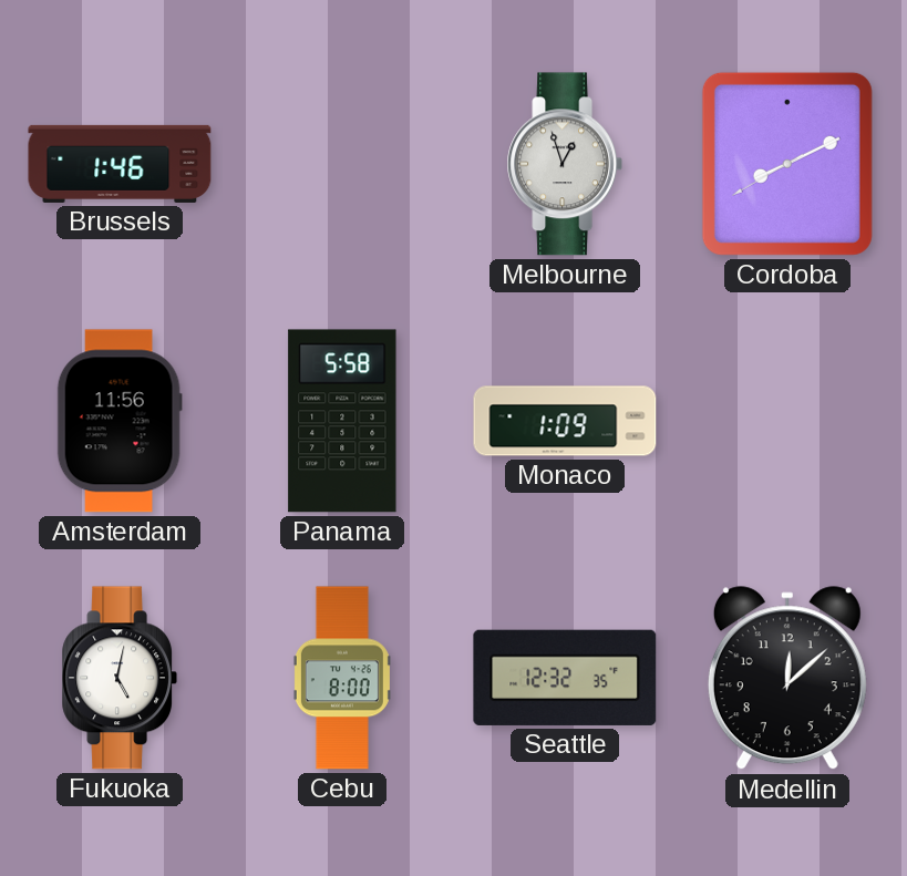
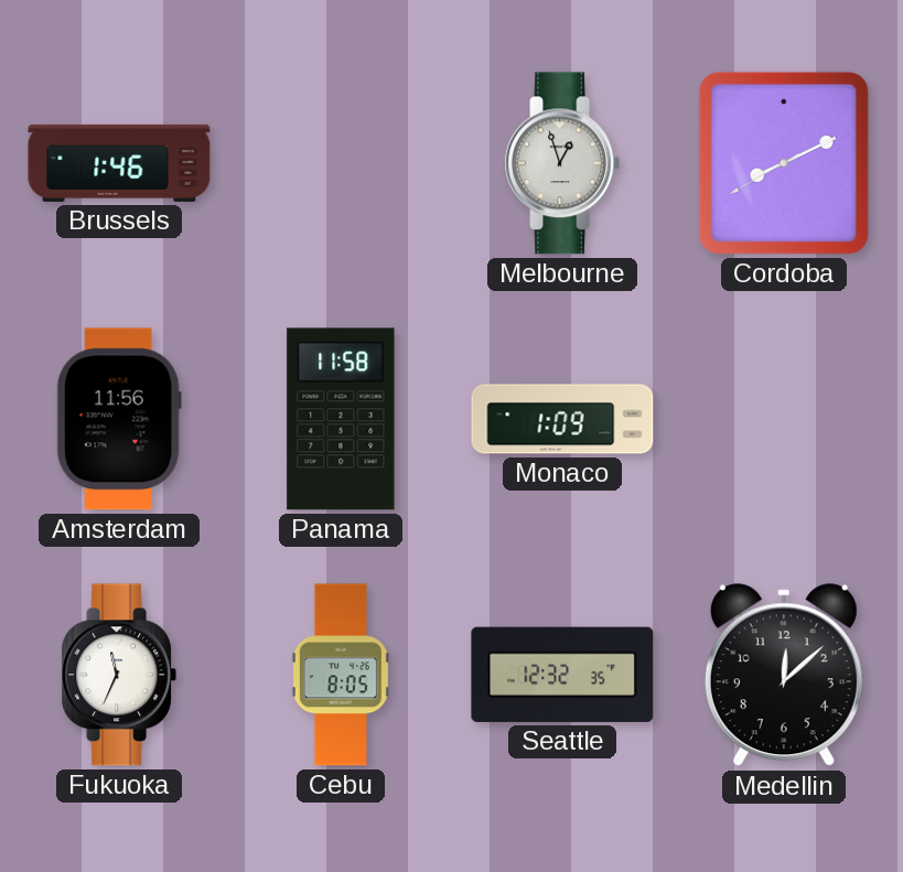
Panama: 5:58 -> 11:58 (341, 419)
Fukuoka: 5:02 -> 11:34 (119, 675)
Cebu: 8:00 -> 8:05 (341, 675)
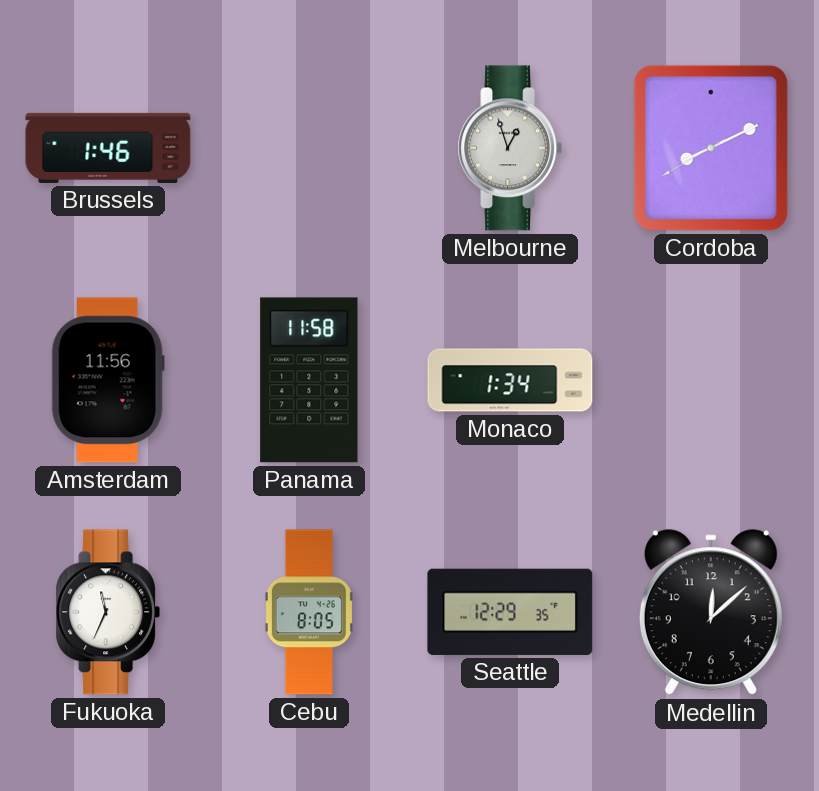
Monaco: 1:09 -> 1:34 (510, 380)
Seattle: 12:32 -> 12:29 (510, 612)
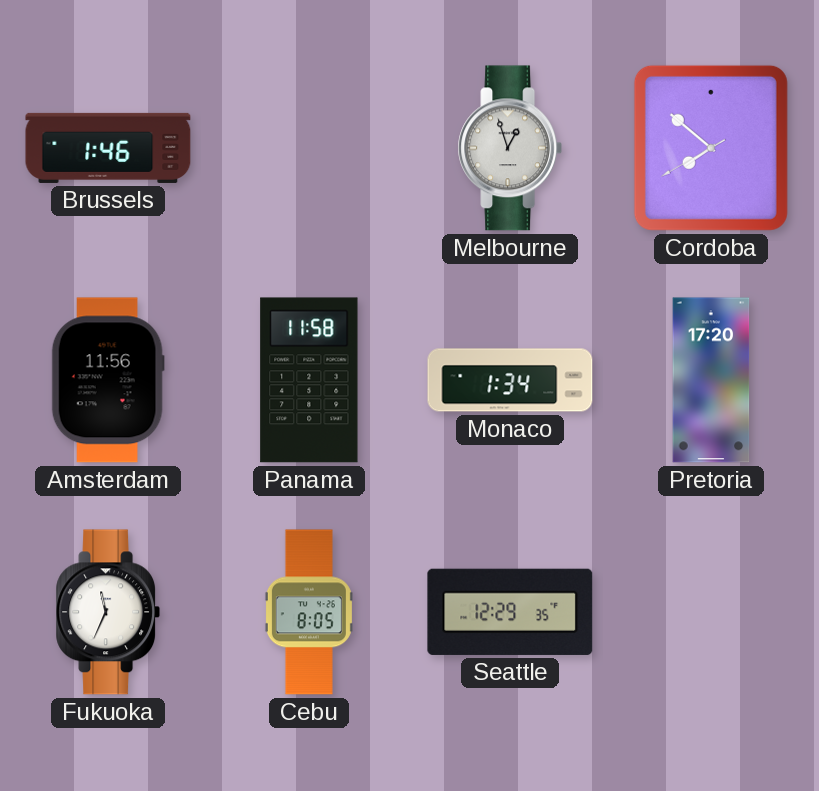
Cordoba: 8:10 -> 7:51 (711, 148)
Pretoria: none -> 17:20 (711, 380)
Medellin: 12:08 -> none (711, 613)
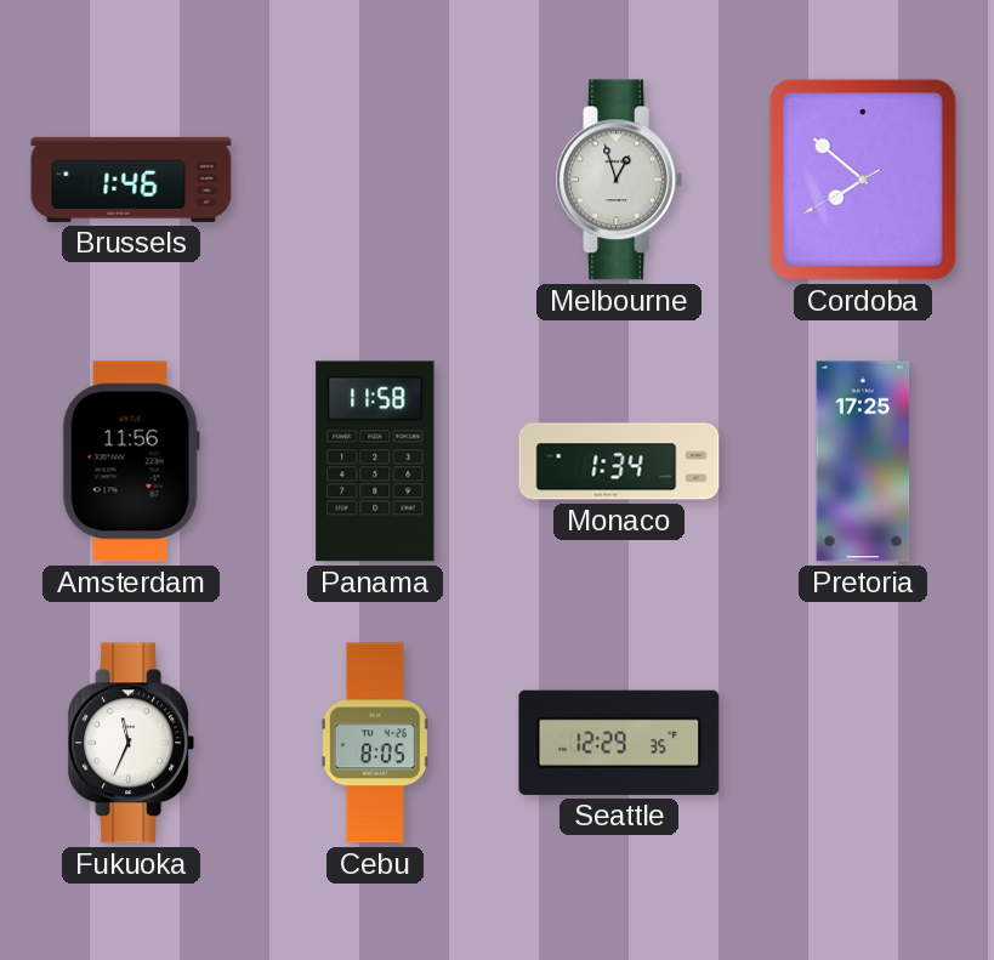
Pretoria: 17:20 -> 17:25 (863, 461)
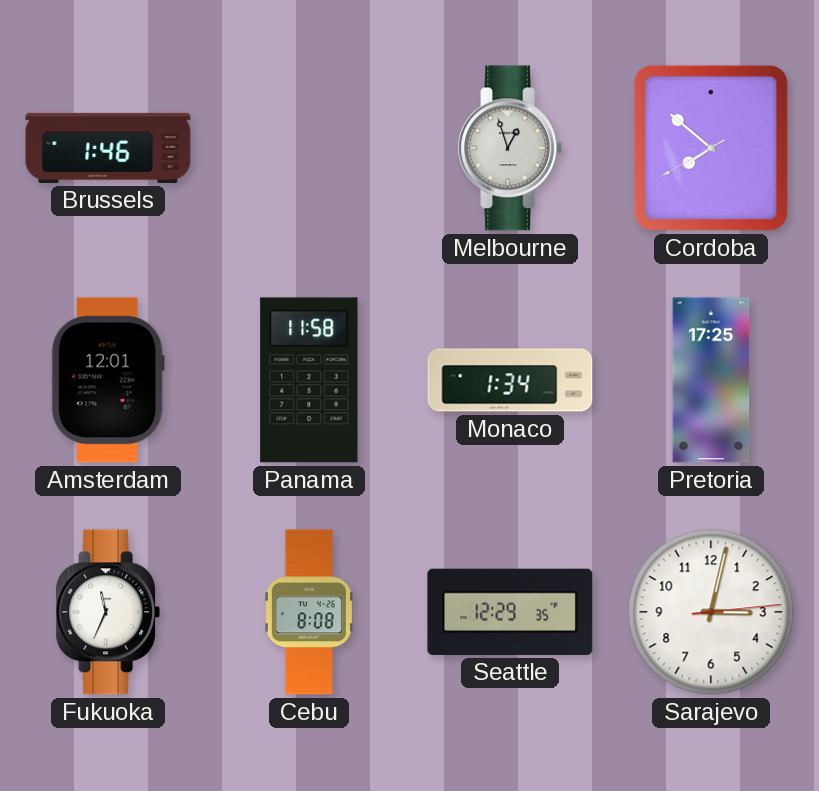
Amsterdam: 11:56 -> 12:01 (108, 380)
Cebu: 8:05 -> 8:08 (309, 612)
Sarajevo: none -> 3:02 (711, 612)
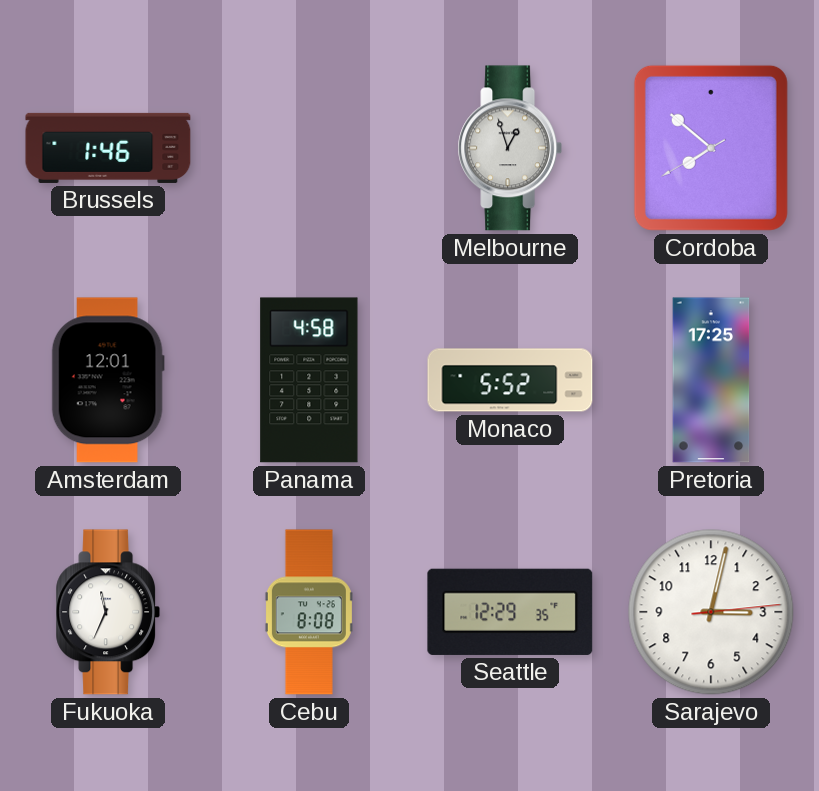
Panama: 11:58 -> 4:58 (309, 380)
Monaco: 1:34 -> 5:52 (510, 380)
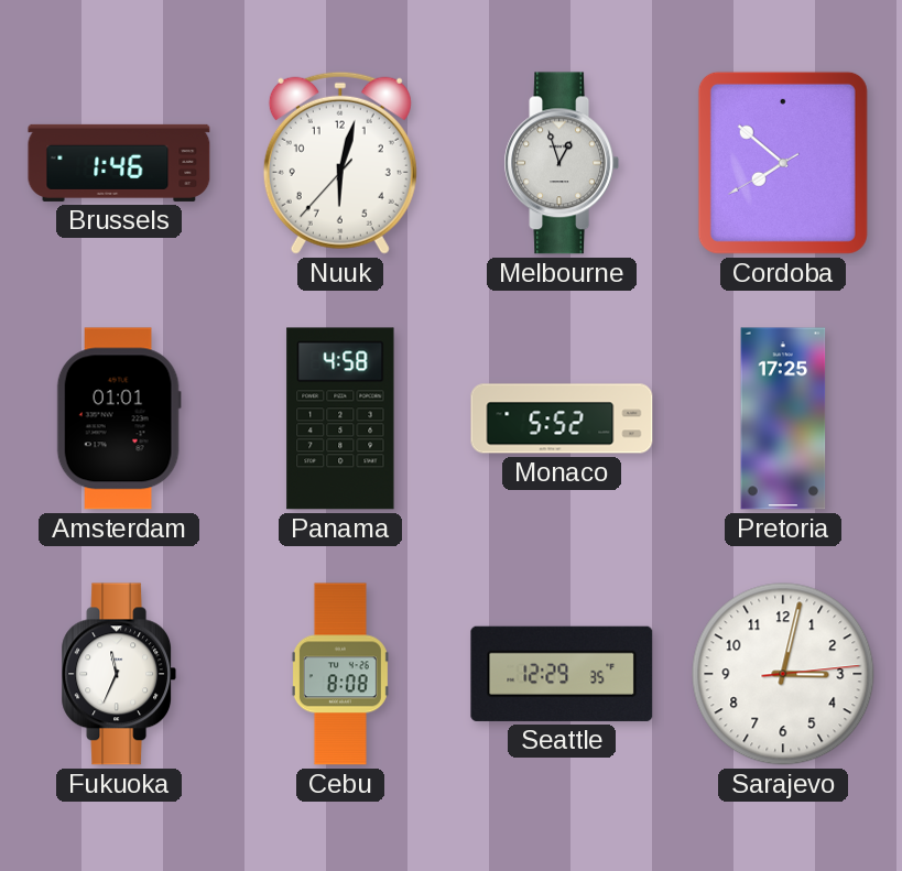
Nuuk: none -> 6:02 (340, 163)
Amsterdam: 12:01 -> 01:01 (119, 418)
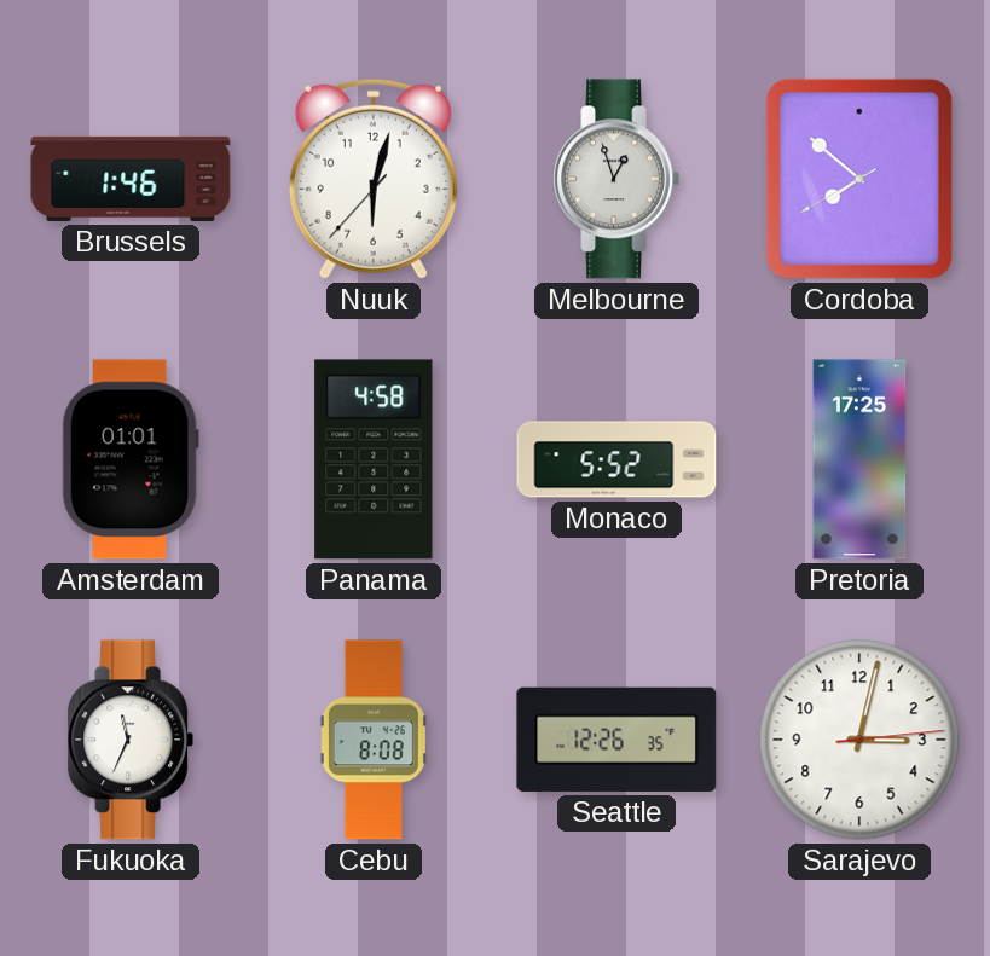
Seattle: 12:29 -> 12:26 (616, 740)
